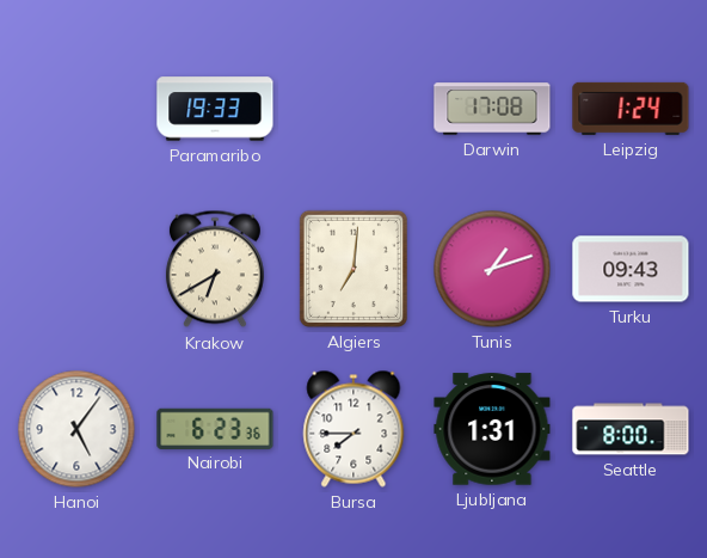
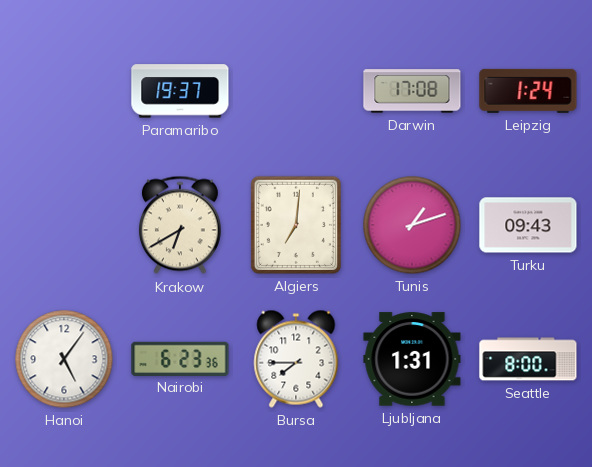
Paramaribo: 19:33 -> 19:37 (180, 91)
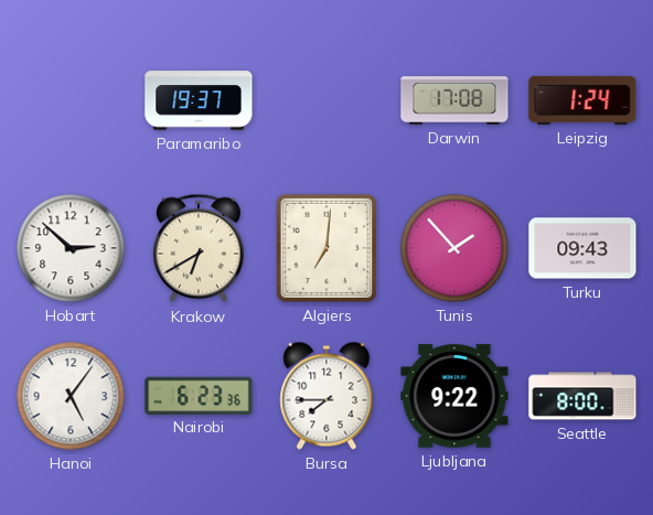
Hobart: none -> 2:52 (71, 248)
Tunis: 1:12 -> 1:53 (454, 248)
Ljubljana: 1:31 -> 9:22 (454, 396)
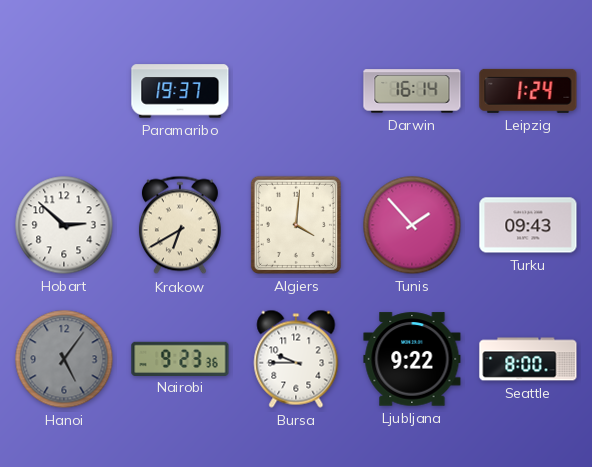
Darwin: 17:08 -> 16:14 (412, 91)
Algiers: 7:01 -> 4:01 (296, 225)
Hanoi dial: white -> grey (64, 359)
Nairobi: 6:23 -> 9:23 (180, 358)
Bursa: 7:45 -> 9:45 (296, 359)
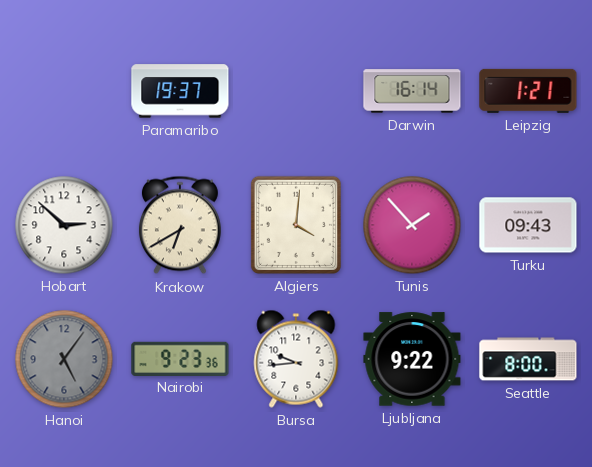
Leipzig: 1:24 -> 1:21 (528, 91)
Bursa: 9:45 -> 9:44 (296, 359)
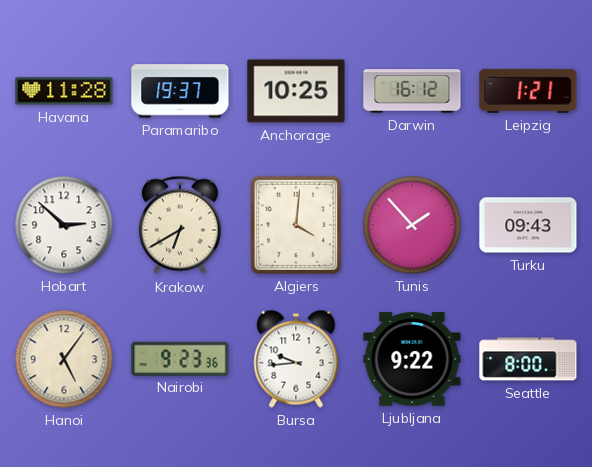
Havana: none -> 11:28 (64, 91)
Anchorage: none -> 10:25 (296, 91)
Darwin: 16:14 -> 16:12 (412, 91)
Hanoi dial: grey -> cream (64, 359)
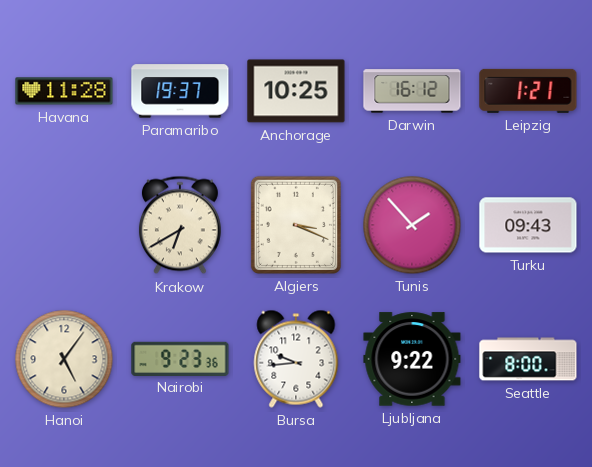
Hobart: 2:52 -> none (64, 225)
Algiers: 4:01 -> 3:19 (296, 225)
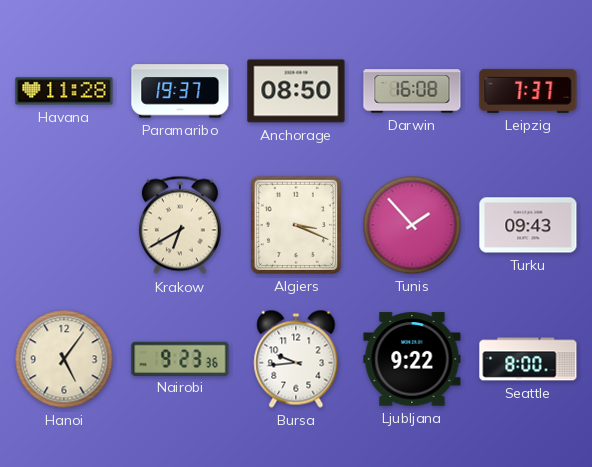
Anchorage: 10:25 -> 08:50 (296, 91)
Darwin: 16:12 -> 16:08 (412, 91)
Leipzig: 1:21 -> 7:37 (528, 91)
